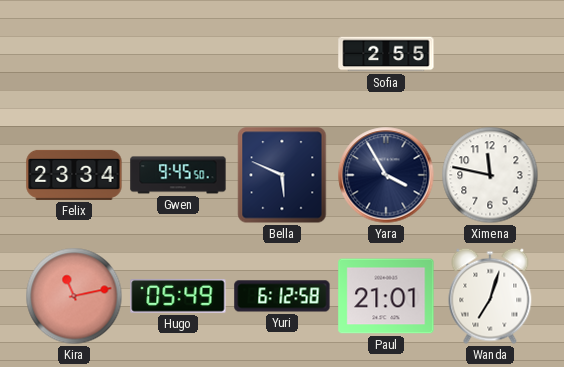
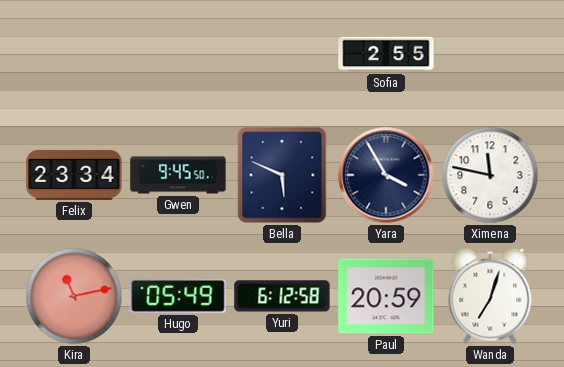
Paul: 21:01 -> 20:59 (386, 296)
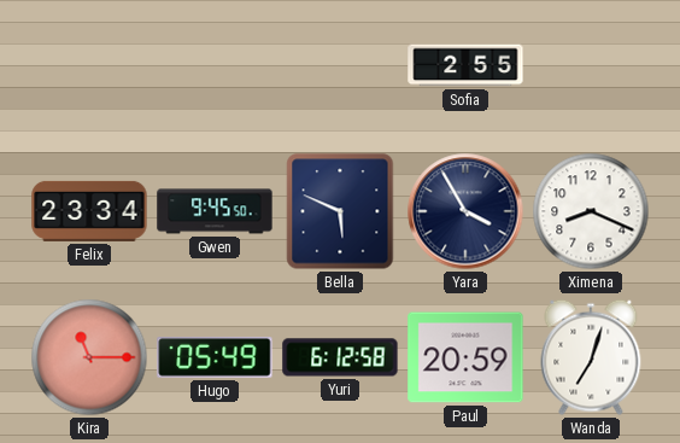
Ximena: 11:47 -> 8:19 (591, 211)
Kira: 11:13 -> 11:15 (89, 357)
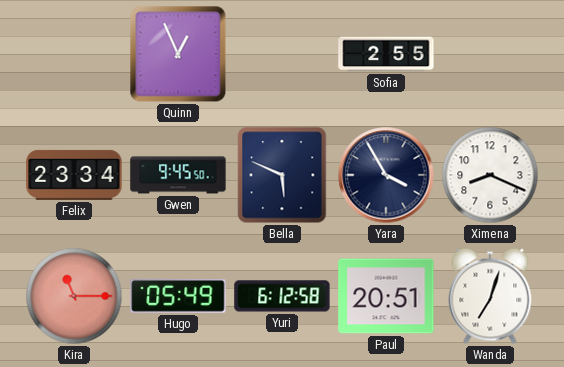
Quinn: none -> 12:56 (178, 54)
Paul: 20:59 -> 20:51 (386, 296)
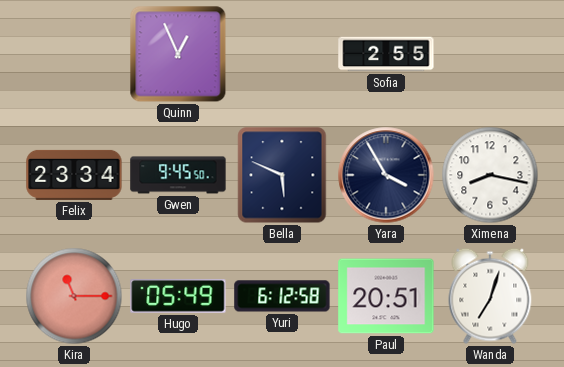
Ximena: 8:19 -> 8:17 (490, 175)
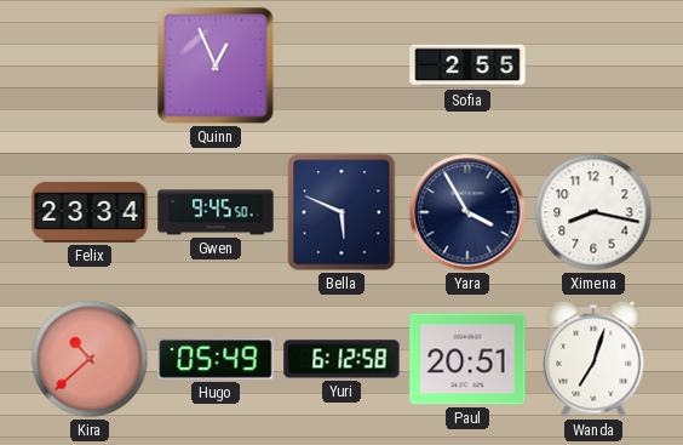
Kira: 11:15 -> 10:38 (90, 359)
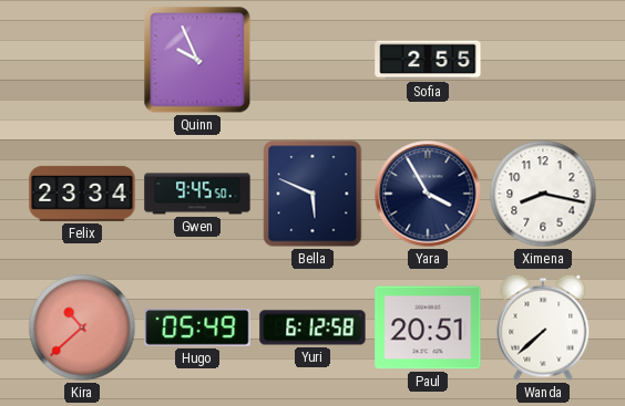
Quinn: 12:56 -> 9:56 (197, 60)
Wanda: 7:03 -> 7:38 (543, 327)
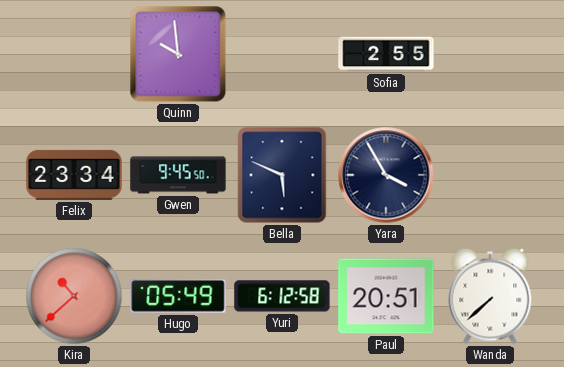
Quinn: 9:56 -> 9:59 (178, 54)
Ximena: 8:17 -> none (543, 194)
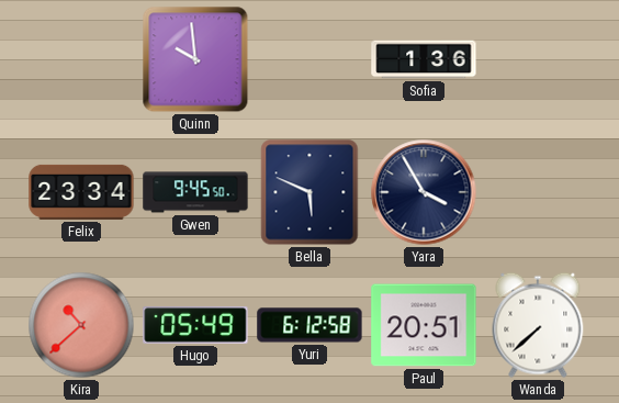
Sofia: 2:55 -> 1:36 (424, 59)
